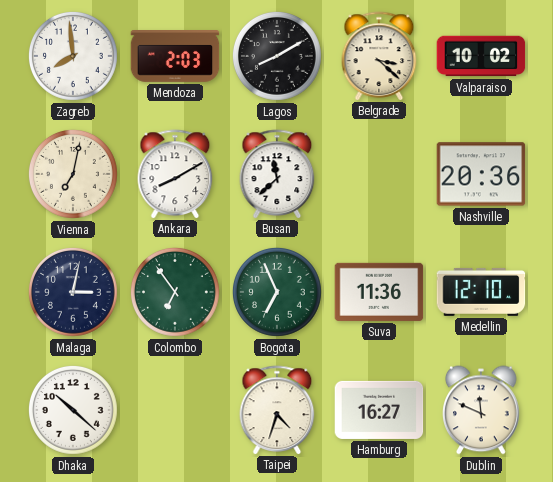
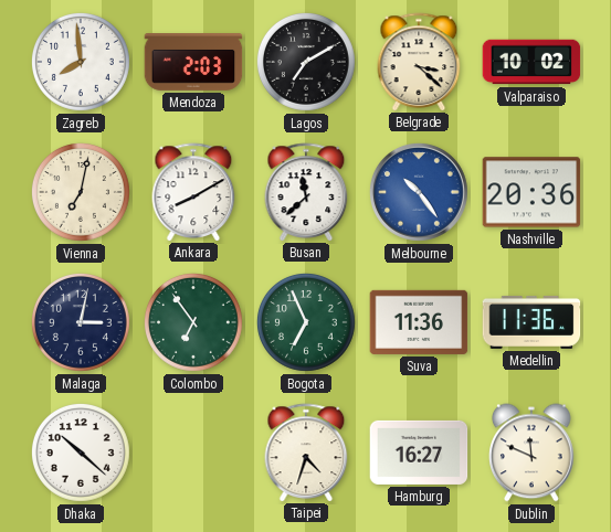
Lagos: 8:10 -> 7:10 (306, 62)
Melbourne: none -> 10:24 (419, 192)
Medellin: 12:10 -> 11:36 (531, 322)
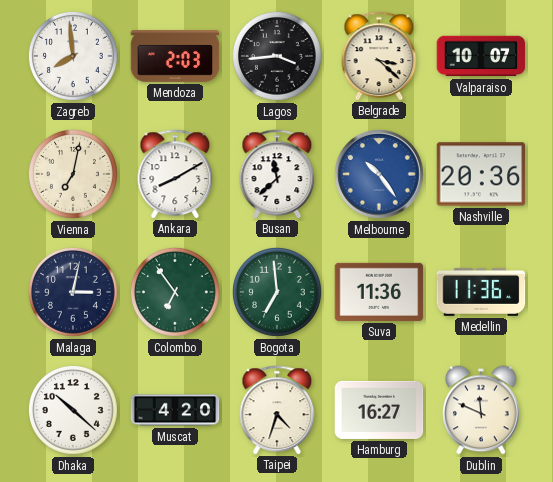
Lagos: 7:10 -> 3:44 (277, 56)
Valparaiso: 10:02 -> 10:07 (481, 56)
Bogota: 6:56 -> 6:59 (277, 292)
Muscat: none -> 4:20 (175, 410)
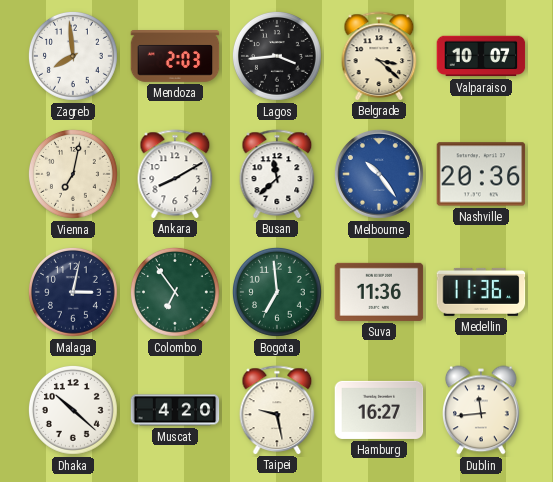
Taipei: 4:33 -> 9:28 (277, 410)
Dublin: 11:49 -> 11:44 (482, 410)
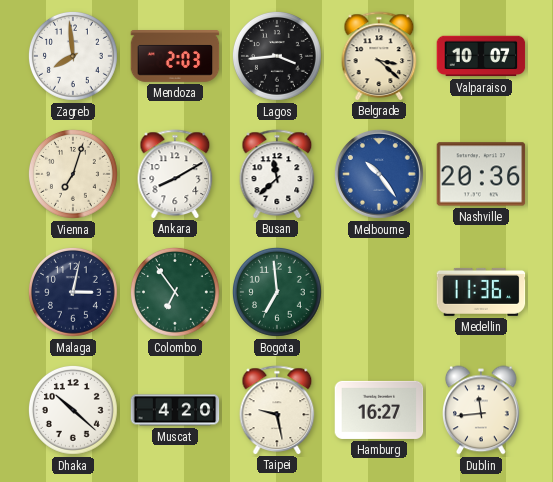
Vienna: 7:02 -> 7:03 (73, 174)
Suva: 11:36 -> none (379, 292)
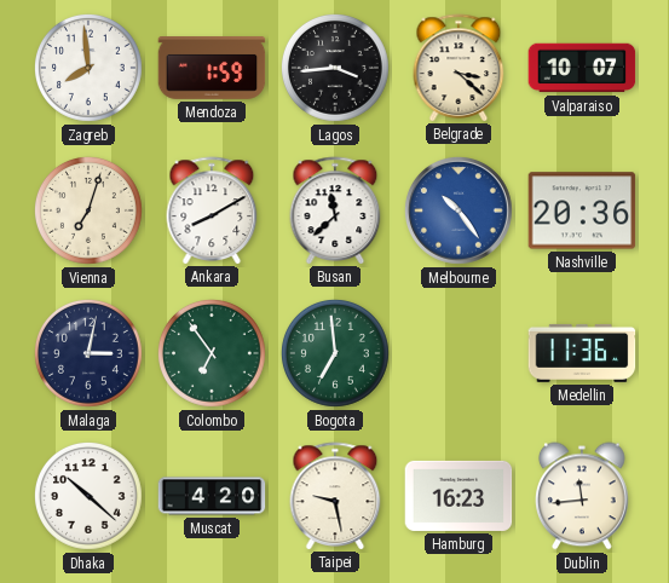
Mendoza: 2:03 -> 1:59 (212, 69)
Hamburg: 16:27 -> 16:23 (459, 496)
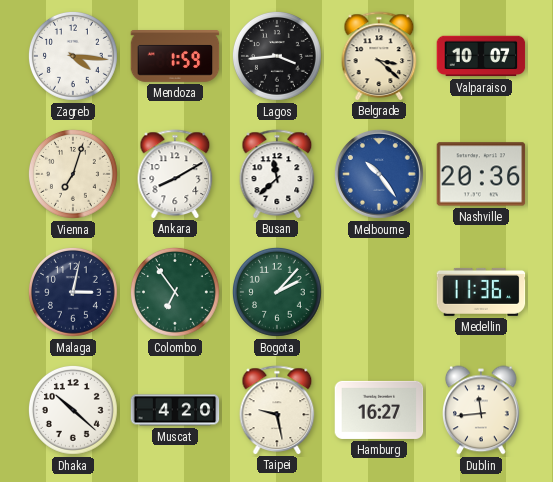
Zagreb: 7:59 -> 4:16 (73, 56)
Bogota: 6:59 -> 2:07 (277, 292)
Hamburg: 16:23 -> 16:27 (379, 410)
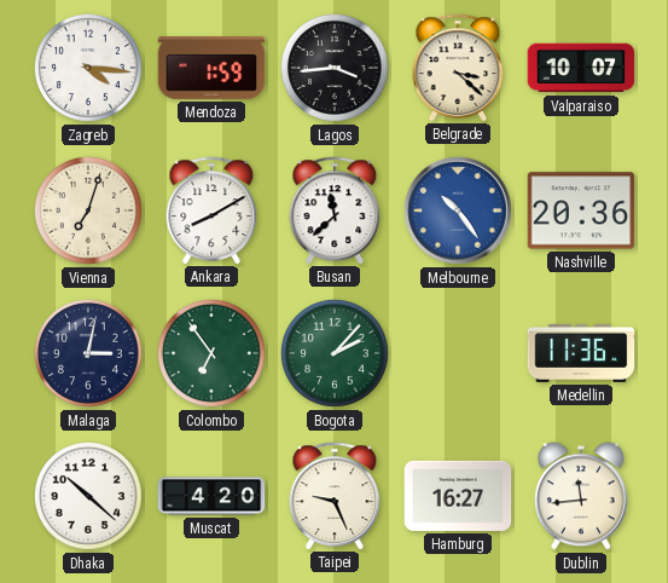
Taipei: 9:28 -> 9:26 (335, 496)
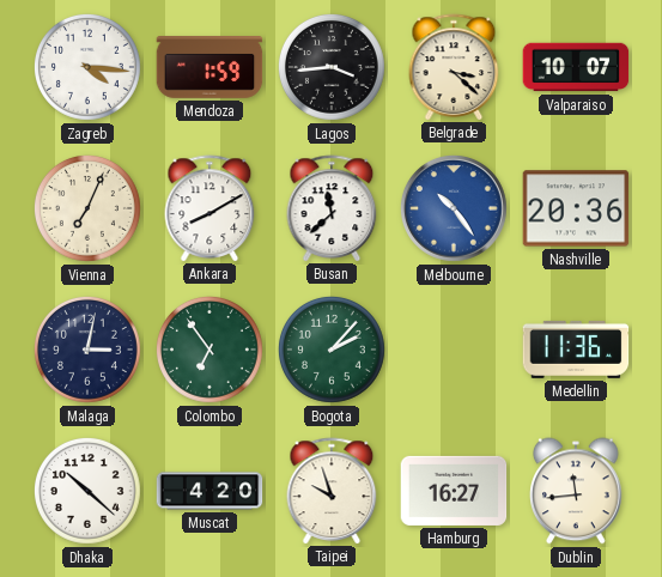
Vienna: 7:03 -> 7:04 (87, 208)
Taipei: 9:26 -> 9:57 (332, 491)
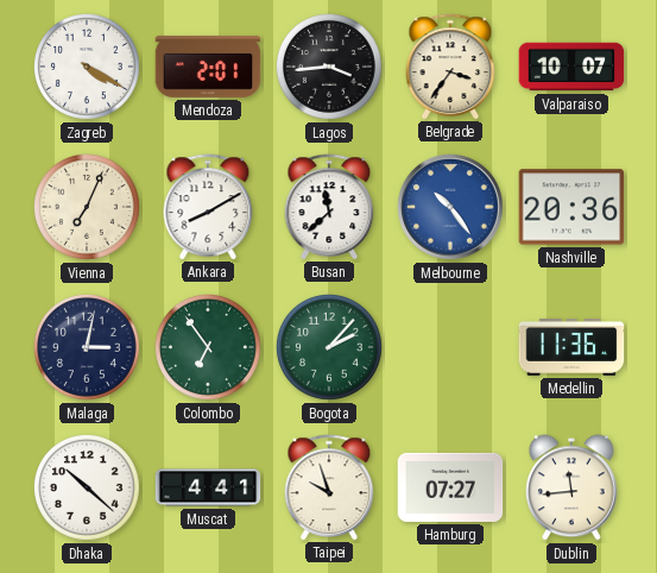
Zagreb: 4:16 -> 4:20 (87, 67)
Mendoza: 1:59 -> 2:01 (208, 68)
Belgrade: 3:22 -> 3:36 (450, 67)
Muscat: 4:20 -> 4:41 (208, 487)
Hamburg: 16:27 -> 07:27 (450, 487)
